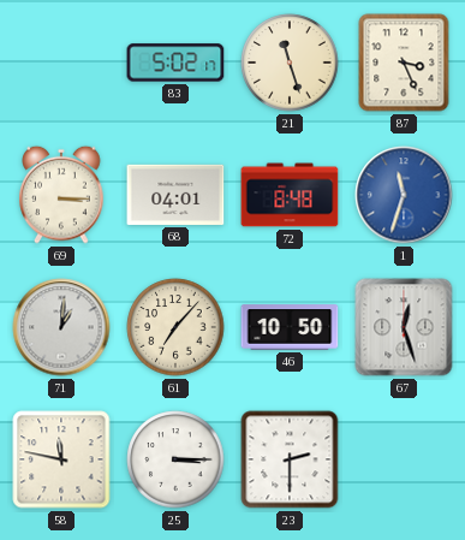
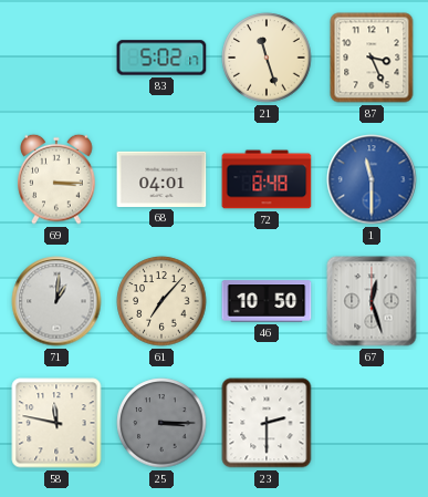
1: 11:33 -> 11:30 (372, 179)
25 dial: white -> grey (161, 423)
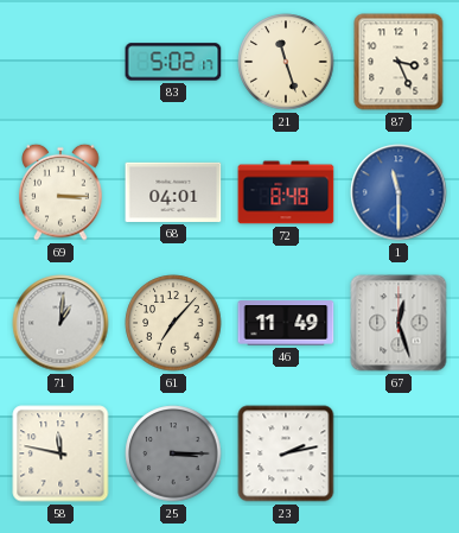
46: 10:50 -> 11:49 (286, 323)
23: 2:30 -> 2:13 (286, 453)
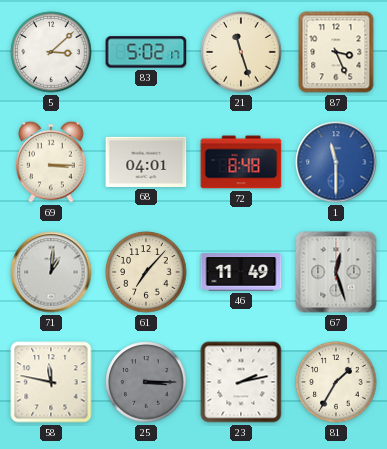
5: none -> 3:08 (51, 52)
81: none -> 1:35 (336, 382)
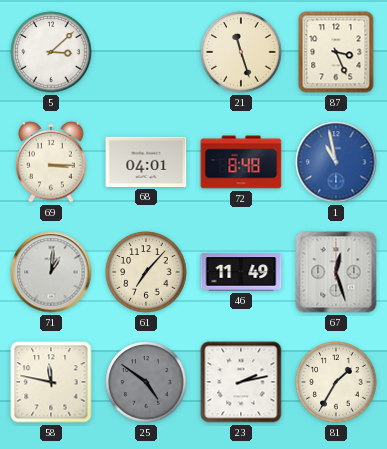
83: 5:02 -> none (146, 52)
1: 11:30 -> 10:58 (336, 162)
25: 3:15 -> 4:51 (146, 382)
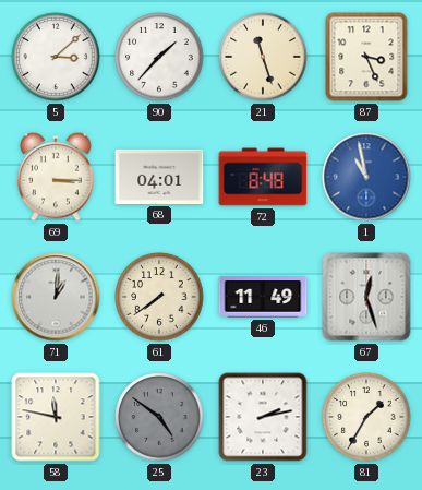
90: none -> 1:37 (159, 57)
61: 7:07 -> 7:39 (159, 297)
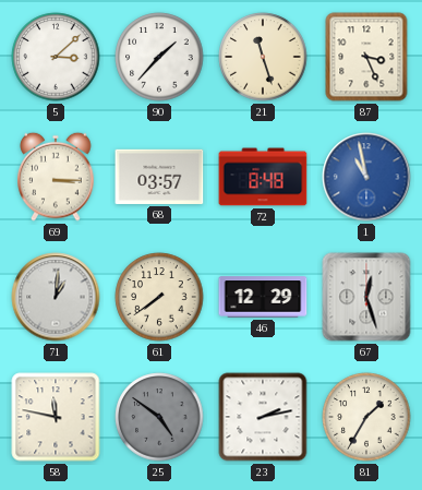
68: 04:01 -> 03:57 (159, 177)
46: 11:49 -> 12:29 (263, 297)
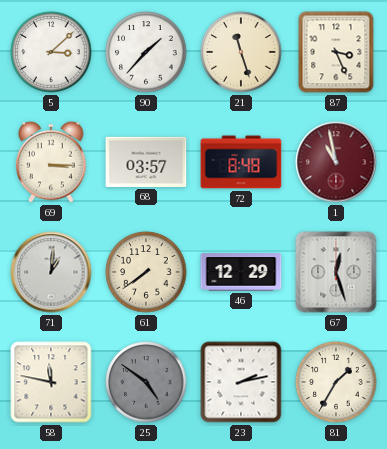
1 dial: blue -> burgundy (336, 162)
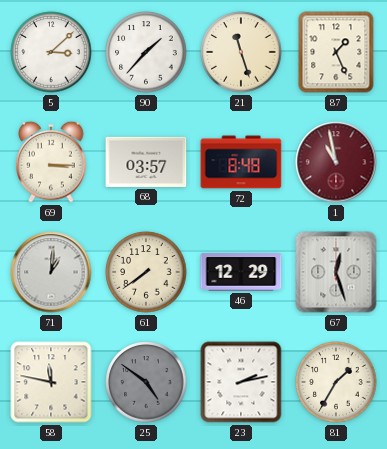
87: 3:26 -> 1:26 (336, 52)
